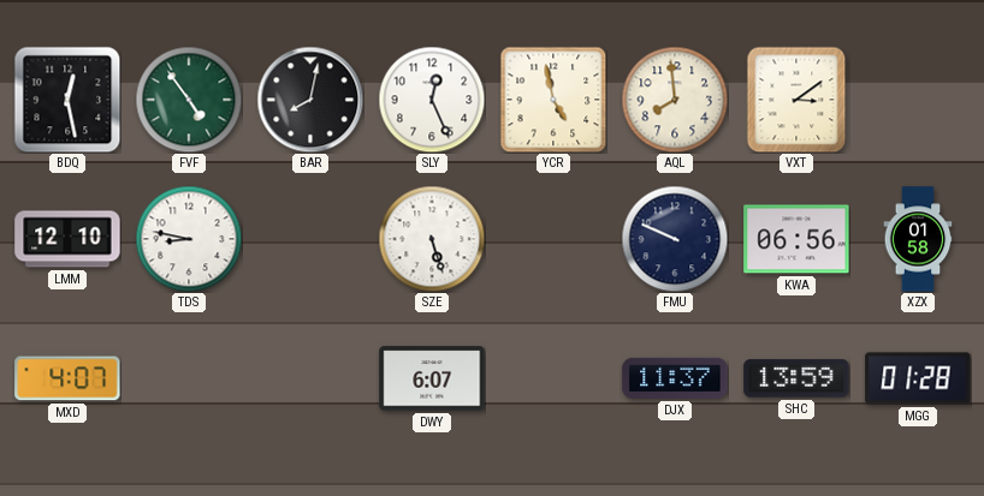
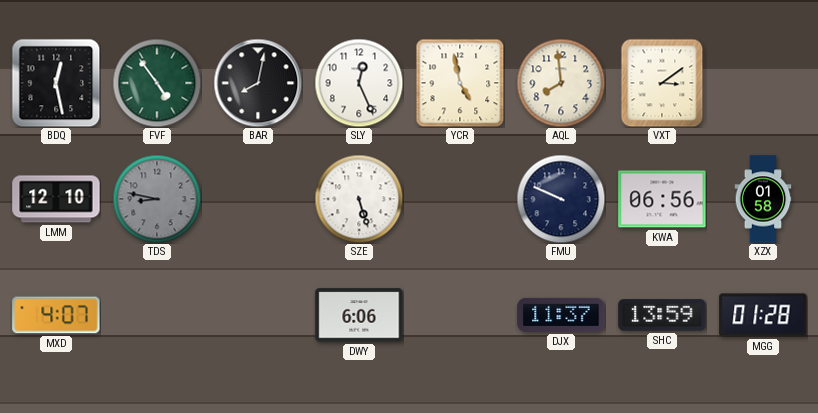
TDS dial: white -> grey (157, 199)
DWY: 6:07 -> 6:06 (359, 315)
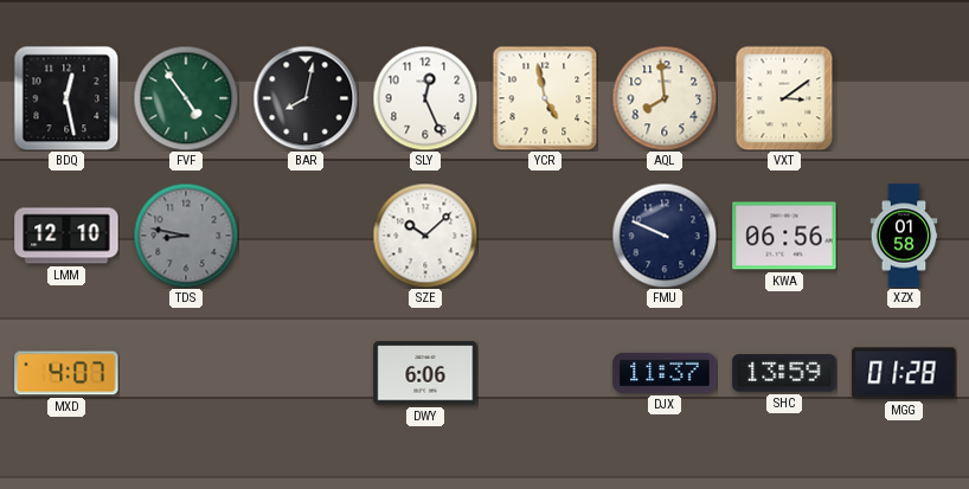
SZE: 5:27 -> 10:08 (425, 236)
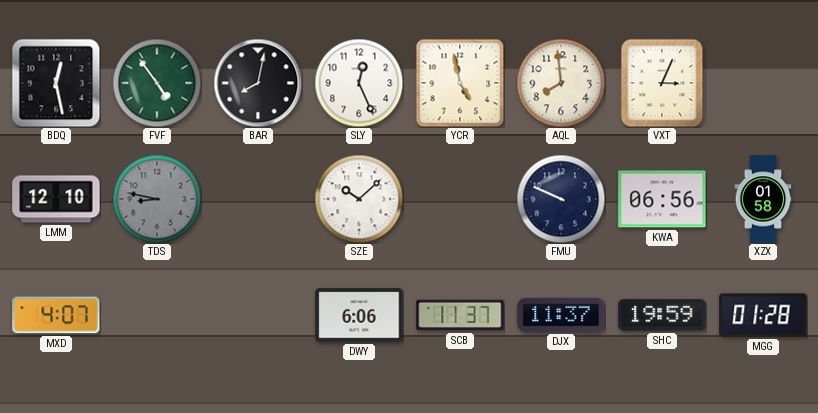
VXT: 3:09 -> 3:04 (662, 83)
SCB: none -> 11:37 (460, 315)
SHC: 13:59 -> 19:59 (662, 315)
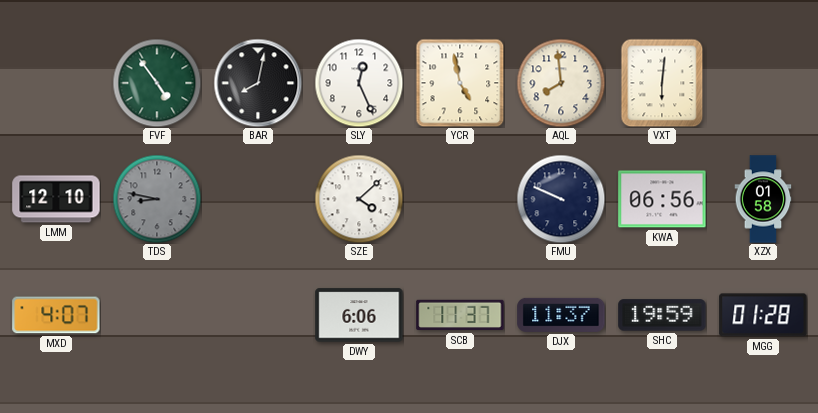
BDQ: 12:28 -> none (56, 83)
VXT: 3:04 -> 6:01 (662, 83)
SZE: 10:08 -> 4:08 (359, 199)
